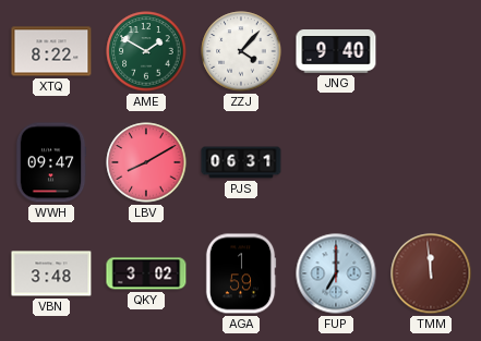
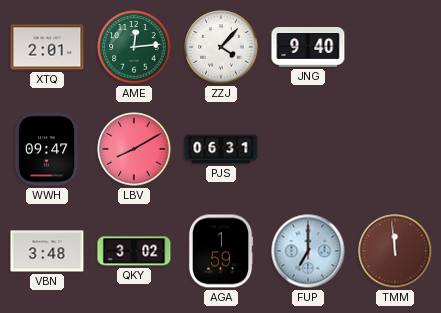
XTQ: 8:22 -> 2:01 (47, 47)
AME: 1:50 -> 12:14 (134, 47)
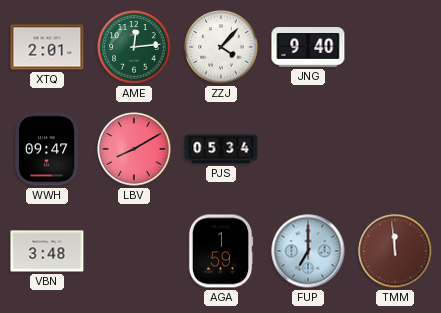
PJS: 06:31 -> 05:34 (221, 149)
QKY: 3:02 -> none (134, 251)
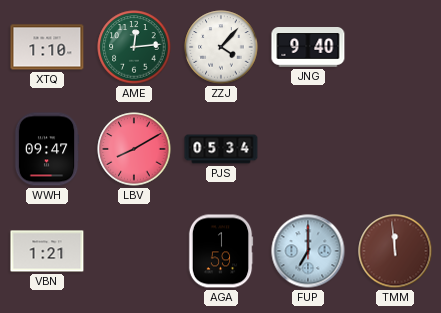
XTQ: 2:01 -> 1:10 (47, 47)
VBN: 3:48 -> 1:21 (47, 251)
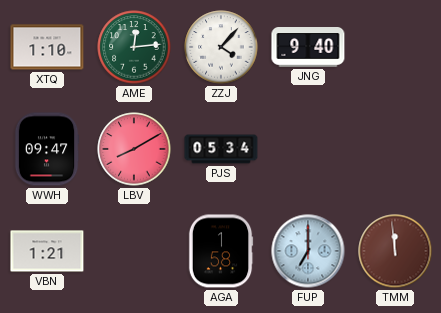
AGA: 1:59 -> 1:58 (221, 251)
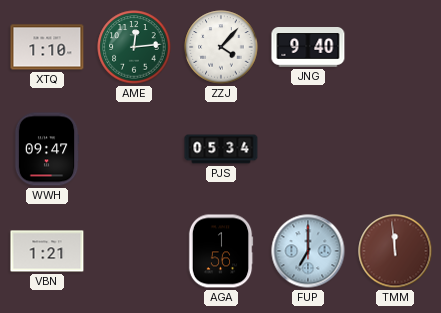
LBV: 8:10 -> none (134, 149)
AGA: 1:58 -> 1:56 (221, 251)
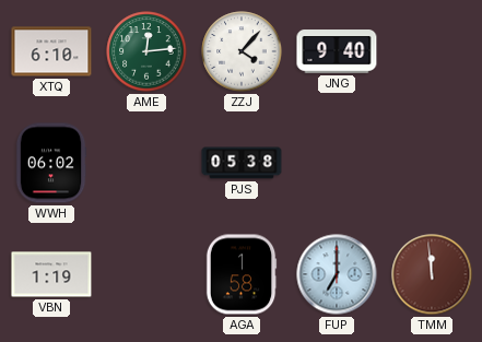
XTQ: 1:10 -> 6:10 (51, 51)
WWH: 09:47 -> 06:02 (51, 163)
PJS: 05:34 -> 05:38 (242, 163)
VBN: 1:21 -> 1:19 (51, 274)
AGA: 1:56 -> 1:58 (242, 274)
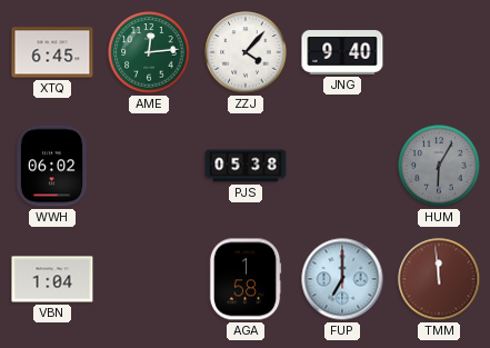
XTQ: 6:10 -> 6:45 (52, 52)
HUM: none -> 6:05 (439, 166)
VBN: 1:19 -> 1:04 (52, 279)
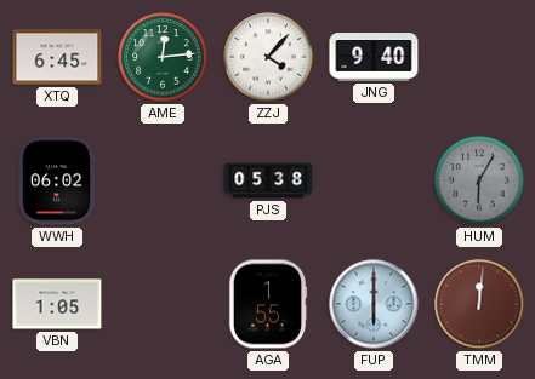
VBN: 1:04 -> 1:05 (57, 304)
AGA: 1:58 -> 1:55 (268, 304)
FUP: 7:00 -> 6:00 (374, 304)
TMM: 11:59 -> 12:01 (479, 304)
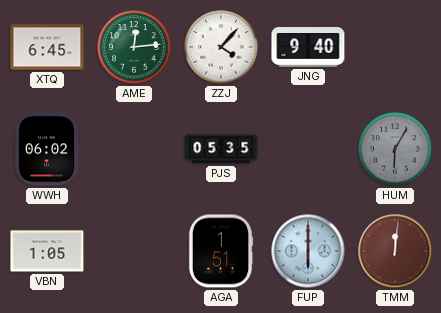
PJS: 05:38 -> 05:35 (221, 149)
AGA: 1:55 -> 1:51 (221, 251)
